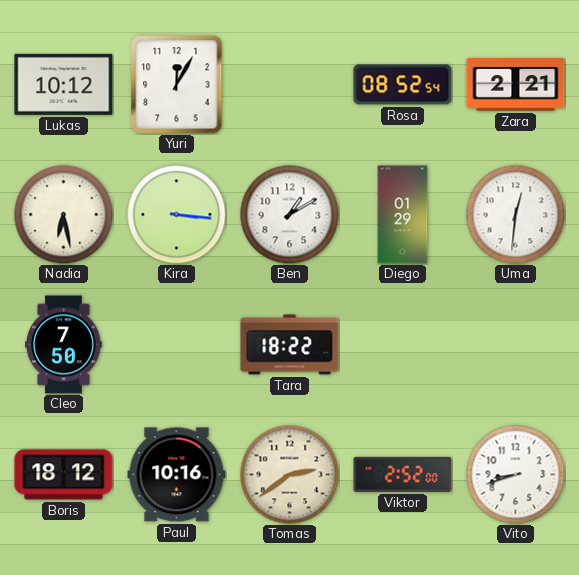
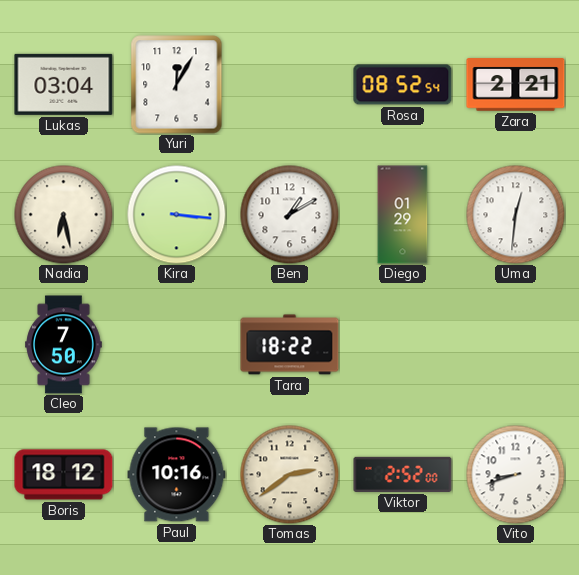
Lukas: 10:12 -> 03:04 (64, 84)
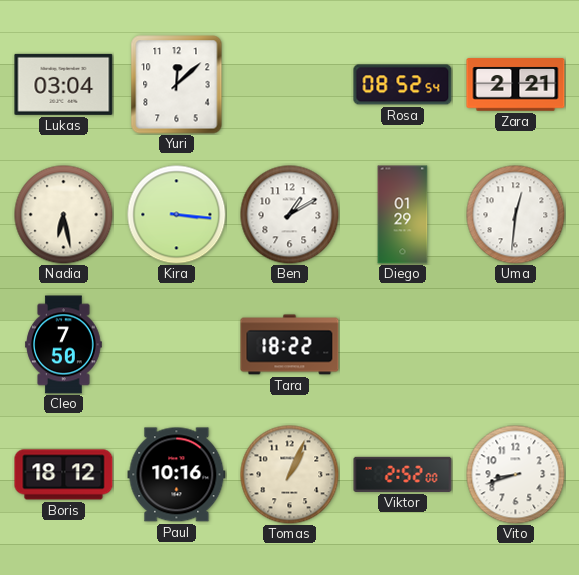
Yuri: 12:05 -> 12:08 (177, 85)
Tomas: 2:39 -> 1:04 (290, 475)
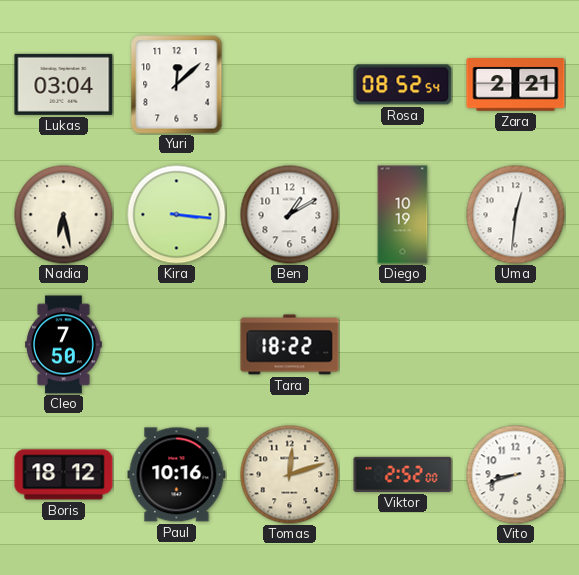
Diego: 01:29 -> 10:19 (403, 215)
Tomas: 1:04 -> 12:12 (290, 475)
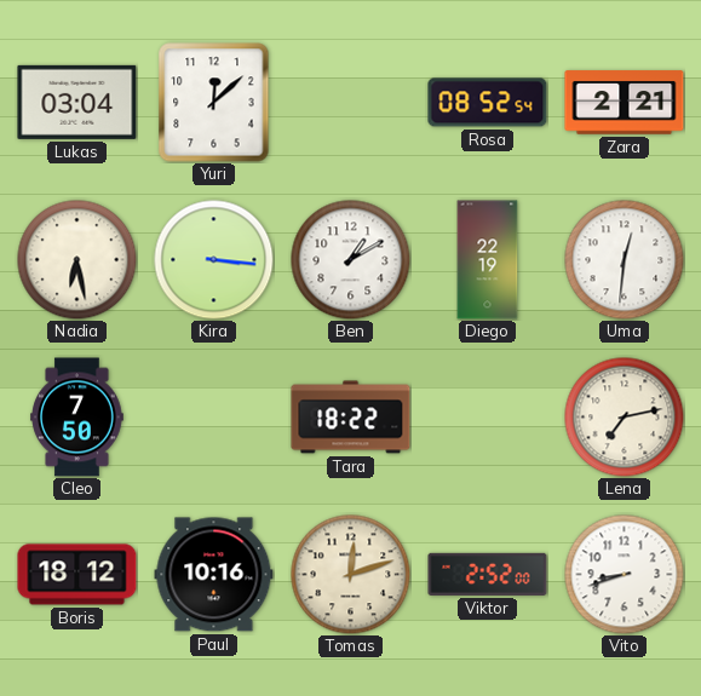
Diego: 10:19 -> 22:19 (488, 260)
Lena: none -> 7:13 (625, 418)
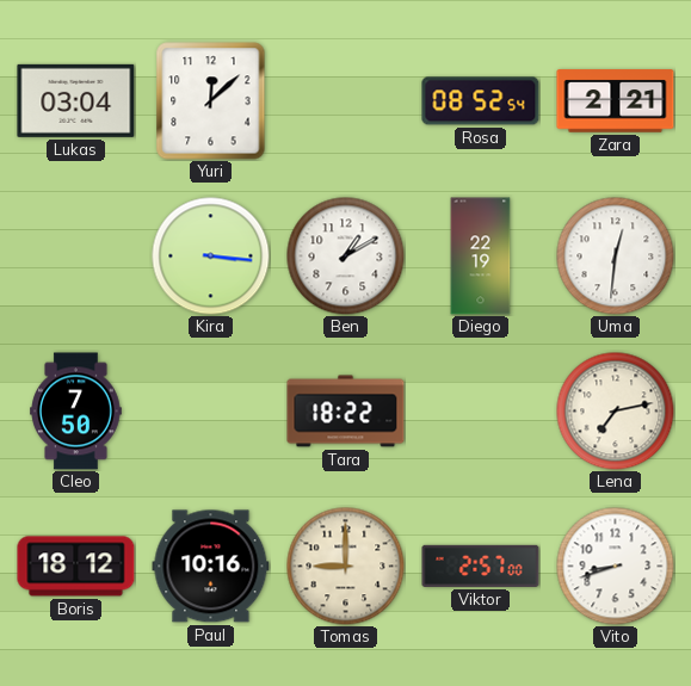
Nadia: 6:28 -> none (77, 260)
Tomas: 12:12 -> 9:00 (346, 567)
Viktor: 2:52 -> 2:57 (481, 566)
